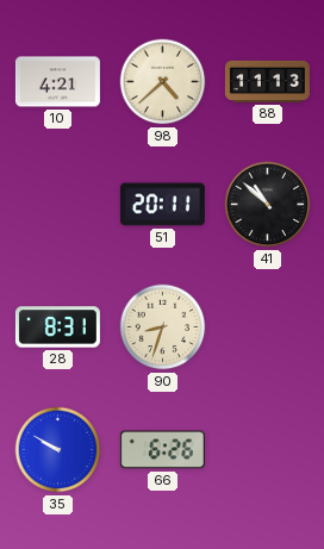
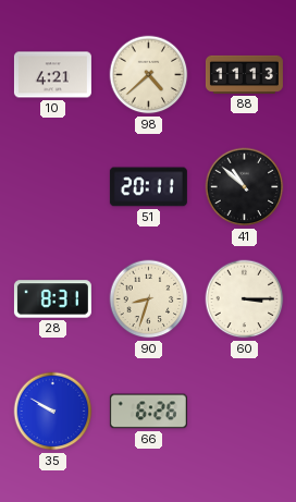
60: none -> 3:15 (245, 299)
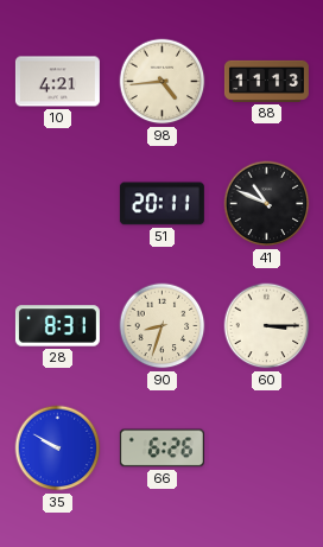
98: 4:38 -> 4:44 (163, 82)
41: 10:52 -> 10:49 (267, 204)
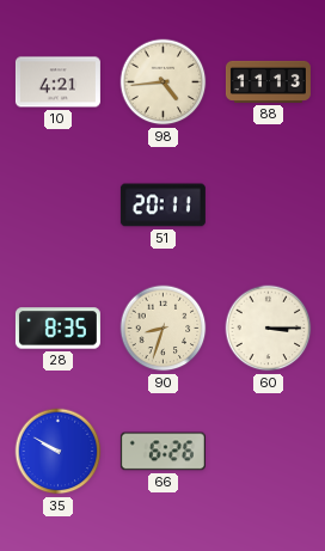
41: 10:49 -> none (267, 204)
28: 8:31 -> 8:35 (57, 329)
